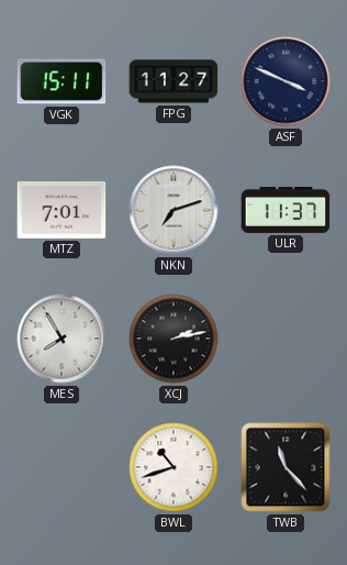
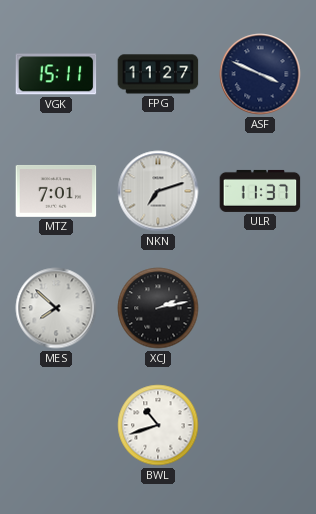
MES: 7:55 -> 7:52 (56, 308)
TWB: 11:23 -> none (286, 467)
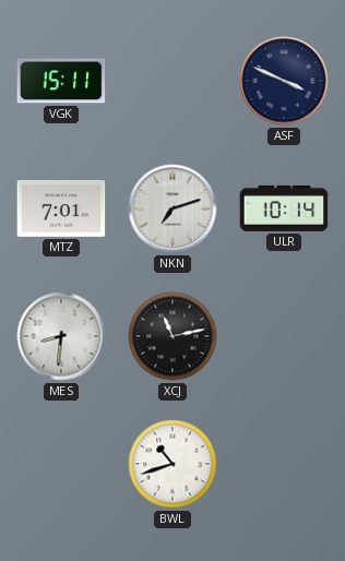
FPG: 11:27 -> none (158, 74)
ULR: 11:37 -> 10:14 (284, 208)
MES: 7:52 -> 8:31 (61, 336)
XCJ: 2:13 -> 11:13 (172, 336)
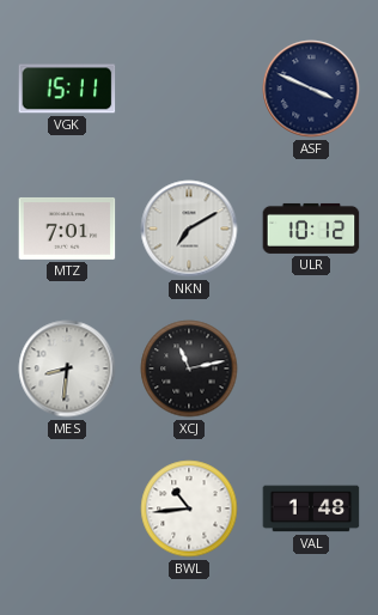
NKN: 7:12 -> 7:10 (189, 229)
ULR: 10:14 -> 10:12 (311, 229)
BWL: 10:42 -> 10:44 (189, 509)
VAL: none -> 1:48 (311, 509)
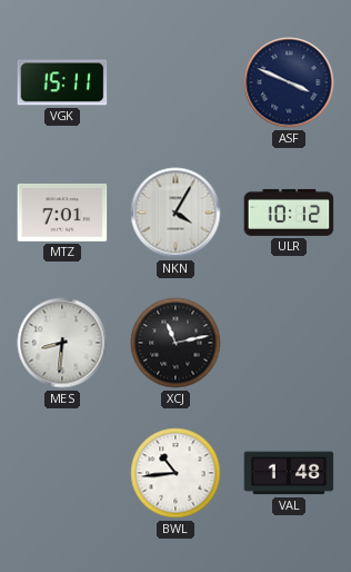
NKN: 7:10 -> 4:05 (175, 213)
